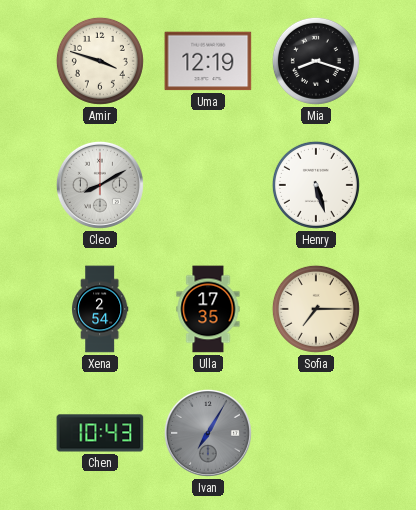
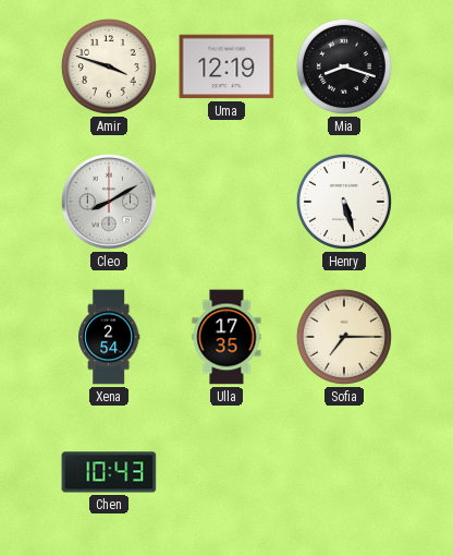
Ivan: 7:05 -> none (208, 433)
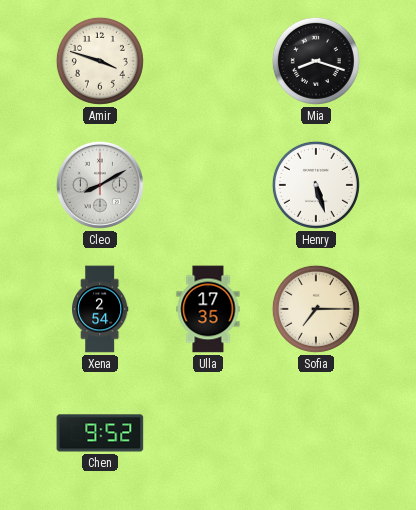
Uma: 12:19 -> none (226, 67)
Chen: 10:43 -> 9:52 (100, 433)
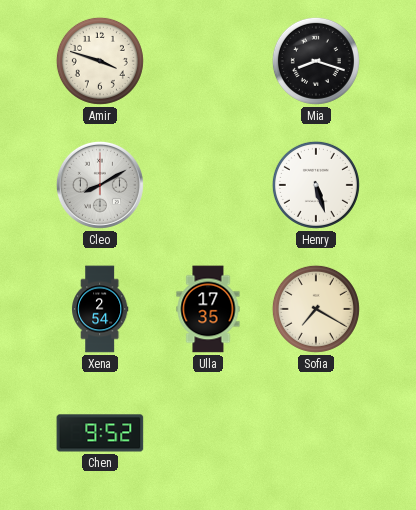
Sofia: 7:15 -> 7:20 (316, 309)
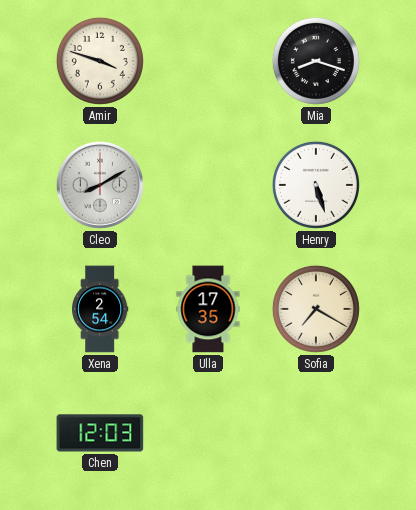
Chen: 9:52 -> 12:03 (100, 433)
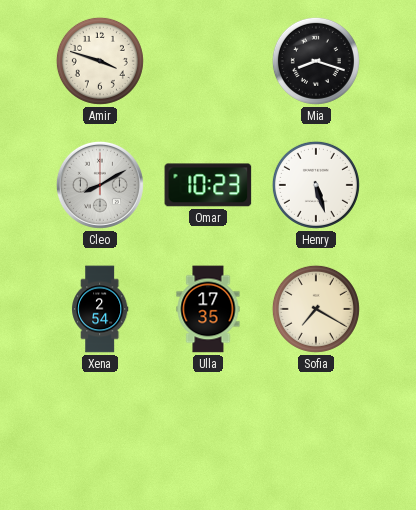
Omar: none -> 10:23 (208, 185)
Chen: 12:03 -> none (100, 433)
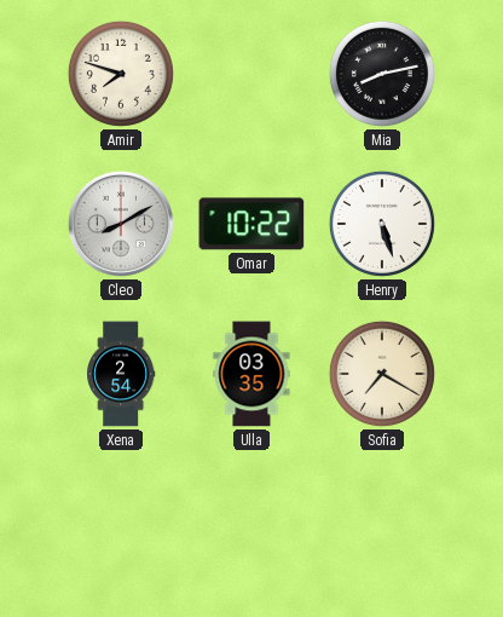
Amir: 3:48 -> 7:48 (121, 74)
Mia: 8:18 -> 8:13 (382, 74)
Omar: 10:23 -> 10:22 (251, 224)
Ulla: 17:35 -> 03:35 (251, 374)
